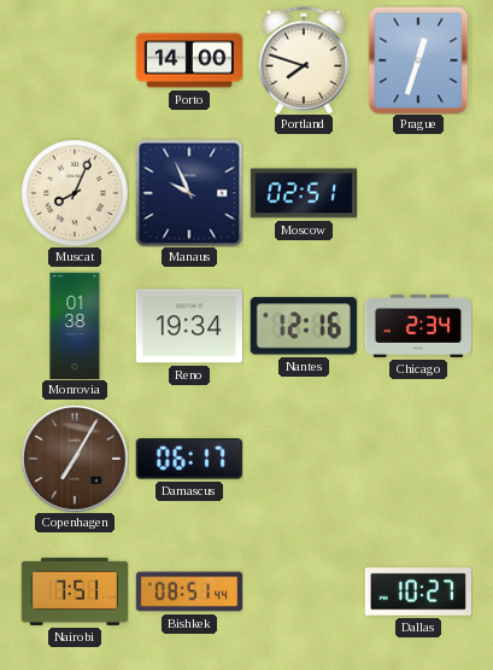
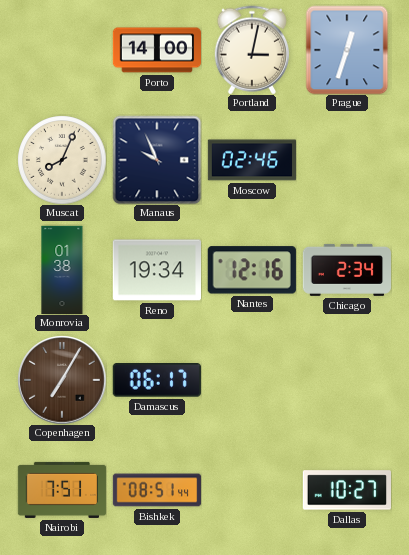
Portland: 7:48 -> 3:02 (251, 50)
Moscow: 02:51 -> 02:46 (251, 160)
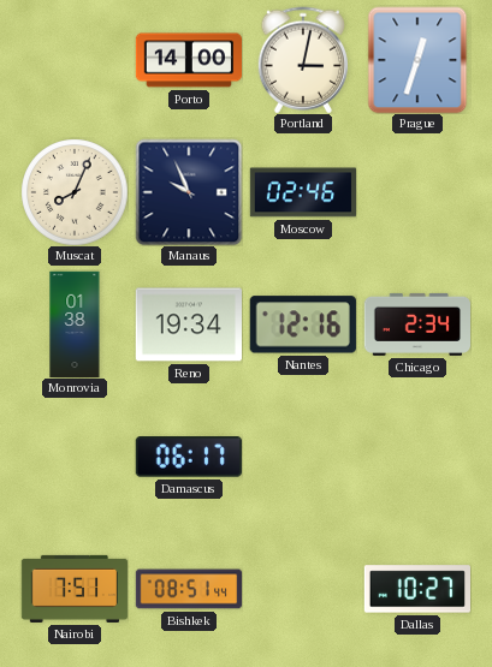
Copenhagen: 7:05 -> none (62, 380)
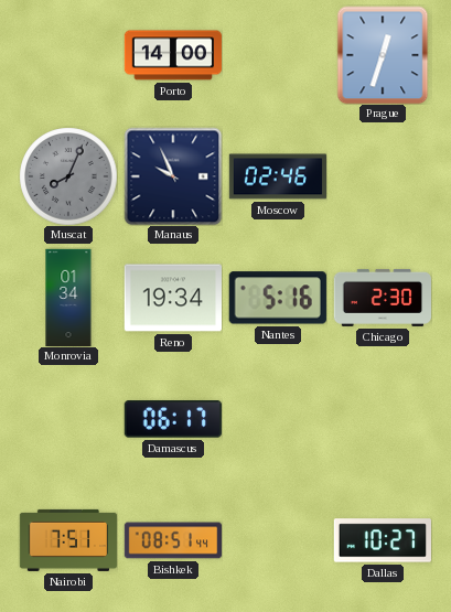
Portland: 3:02 -> none (302, 60)
Muscat dial: cream -> grey (68, 176)
Monrovia: 01:38 -> 01:34 (68, 298)
Nantes: 12:16 -> 5:16 (278, 298)
Chicago: 2:34 -> 2:30 (382, 298)
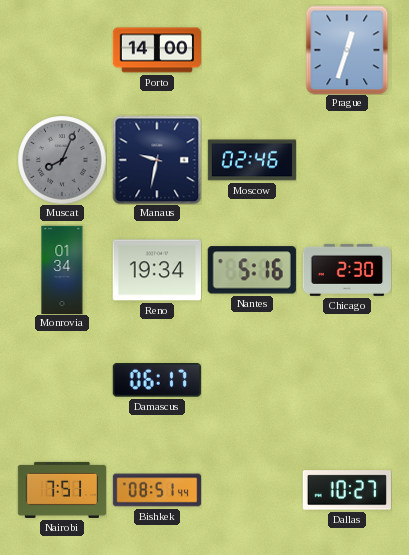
Manaus: 9:56 -> 9:32 (157, 160)
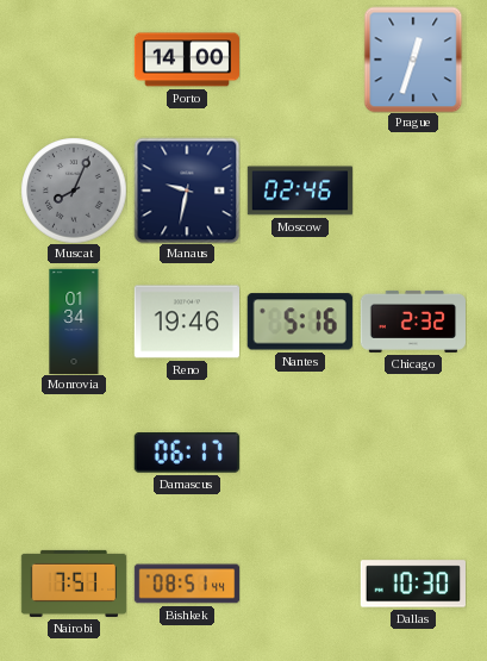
Reno: 19:34 -> 19:46 (186, 322)
Chicago: 2:30 -> 2:32 (412, 322)
Dallas: 10:27 -> 10:30 (412, 584)
